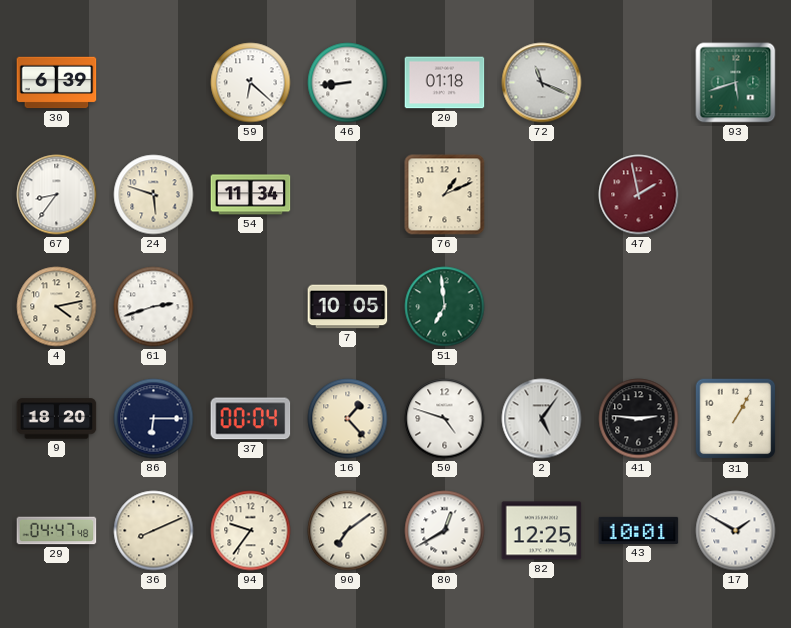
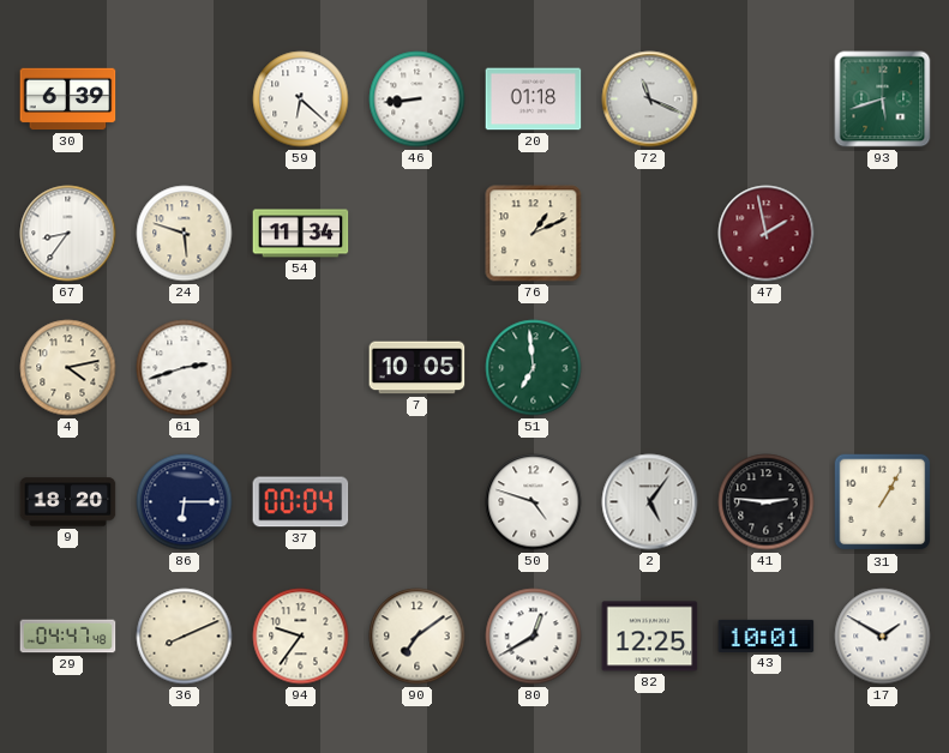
16: 1:23 -> none (348, 419)
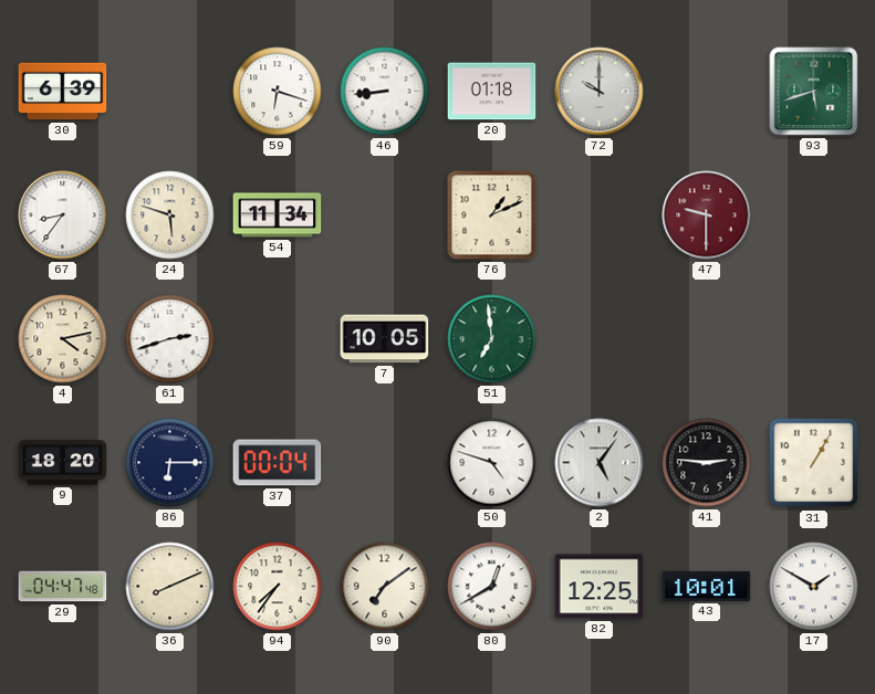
59: 6:22 -> 6:18 (278, 92)
72: 11:19 -> 10:00 (600, 92)
47: 1:58 -> 9:30 (707, 215)
94: 9:36 -> 7:36 (278, 587)
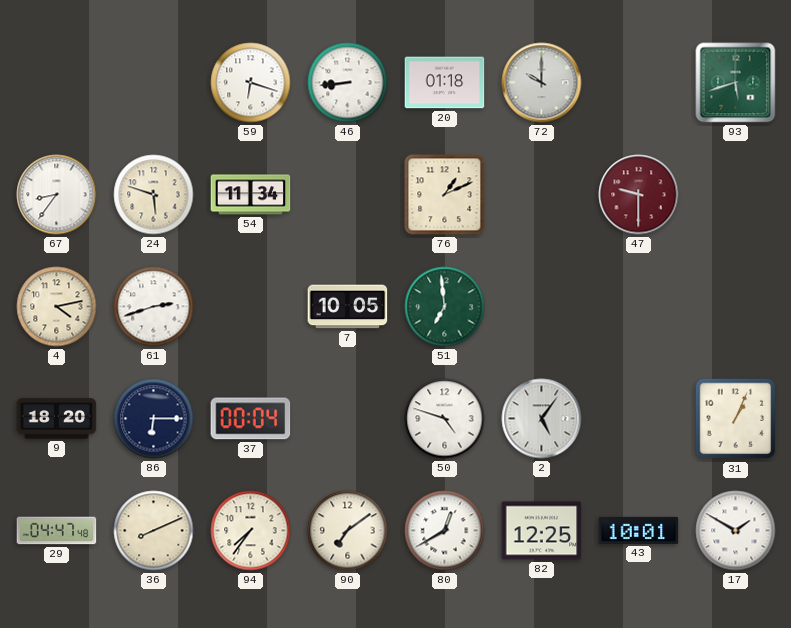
30: 6:39 -> none (63, 92)
41: 2:46 -> none (707, 463)
31: 1:05 -> 1:04 (736, 419)
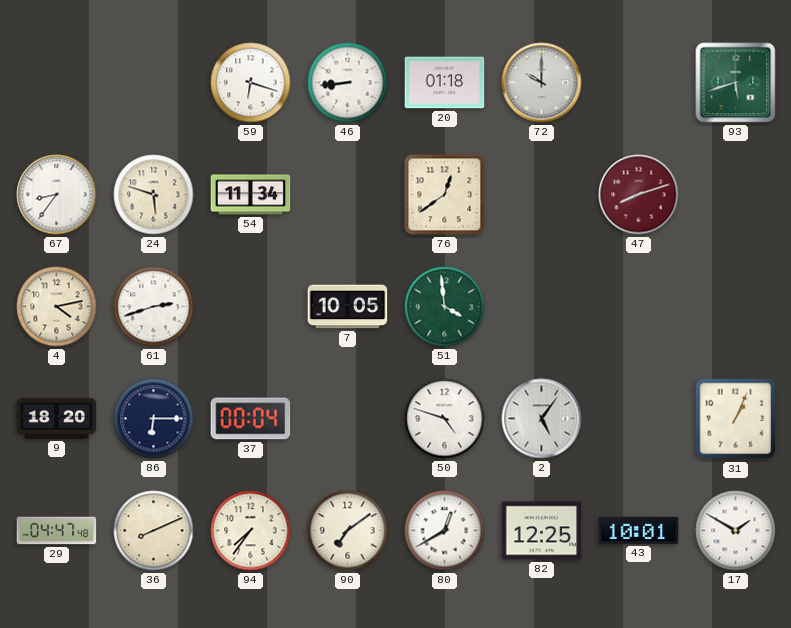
76: 1:11 -> 12:39 (445, 195)
47: 9:30 -> 8:12 (639, 195)
51: 6:59 -> 3:59 (445, 307)
